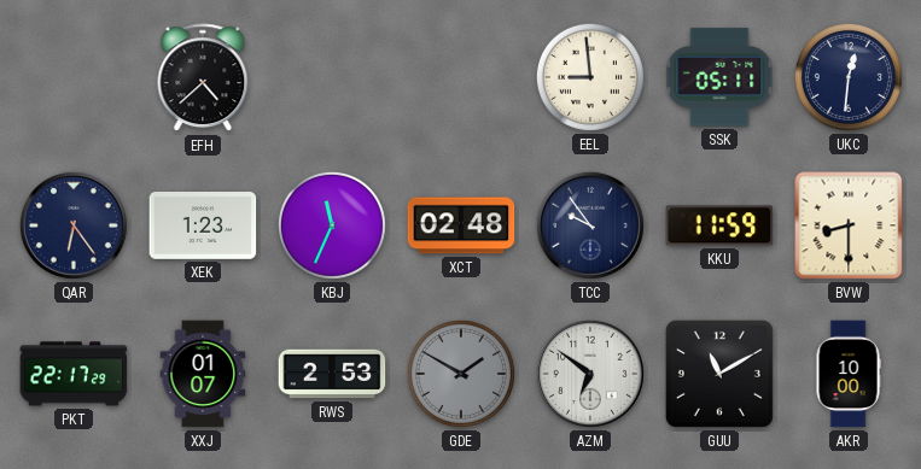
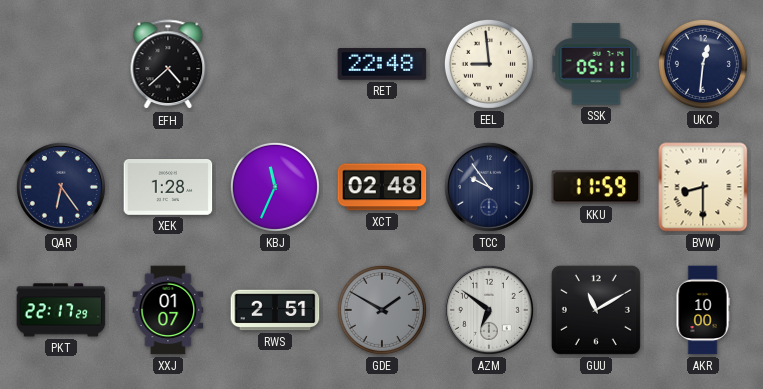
RET: none -> 22:48 (382, 64)
XEK: 1:23 -> 1:28 (168, 188)
RWS: 2:53 -> 2:51 (275, 310)
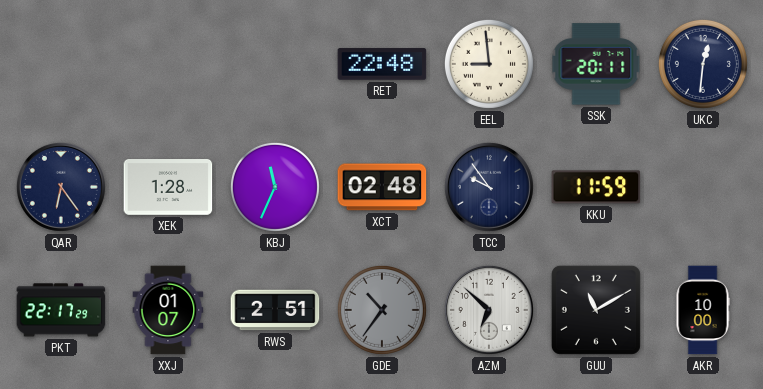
EFH: 4:38 -> none (168, 65)
SSK: 05:11 -> 20:11 (596, 64)
BVW: 8:30 -> none (703, 187)
GDE: 1:50 -> 10:36 (382, 310)
AZM: 6:51 -> 6:52 (489, 310)
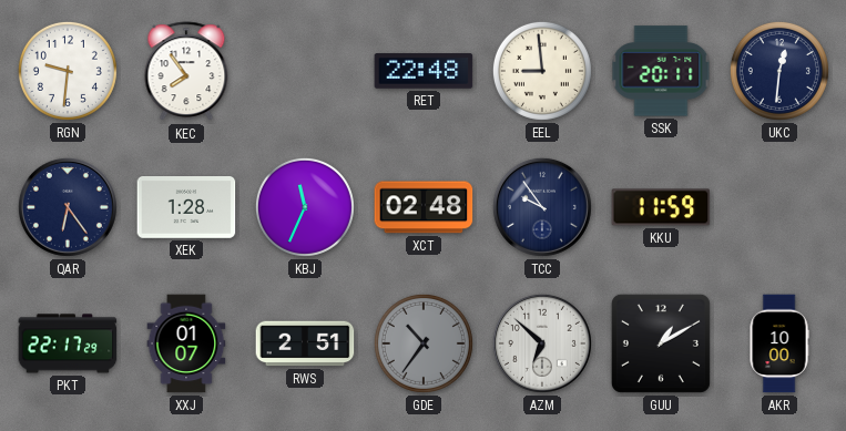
RGN: none -> 9:31 (68, 71)
KEC: none -> 7:54 (186, 72)
GUU: 11:10 -> 1:10 (661, 343)
